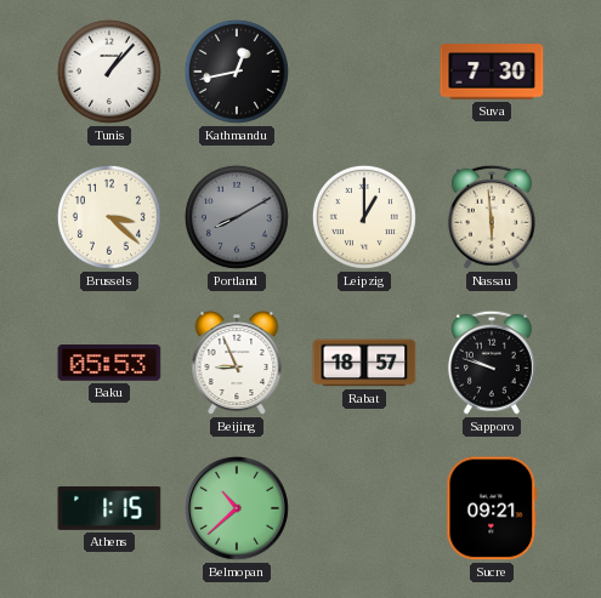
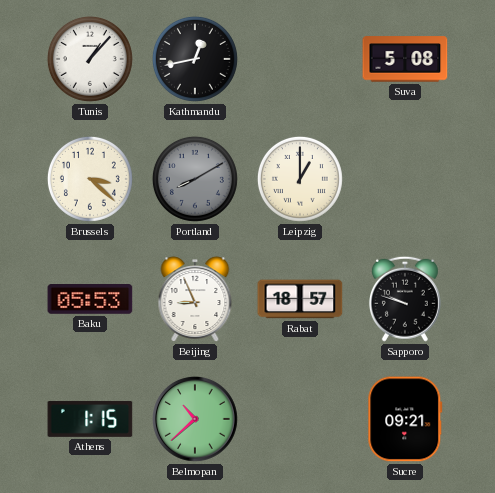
Suva: 7:30 -> 5:08 (405, 59)
Nassau: 5:59 -> none (492, 217)
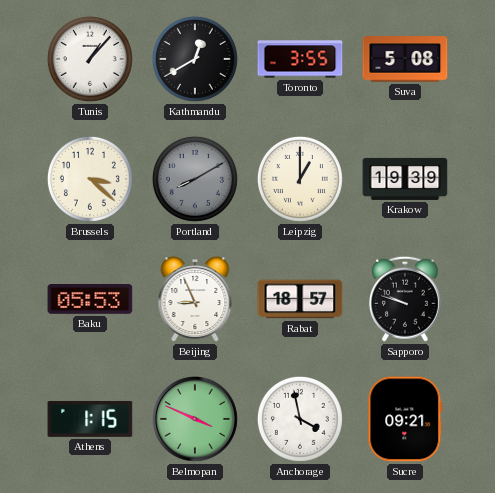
Kathmandu: 12:43 -> 12:40 (195, 59)
Toronto: none -> 3:55 (300, 59)
Krakow: none -> 19:39 (405, 179)
Belmopan: 10:38 -> 3:49 (196, 420)
Anchorage: none -> 3:58 (300, 419)
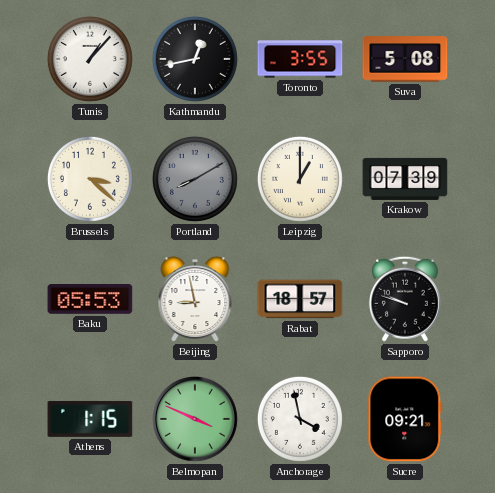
Kathmandu: 12:40 -> 12:43 (195, 59)
Krakow: 19:39 -> 07:39 (405, 179)
Beijing: 8:56 -> 8:58 (195, 299)
